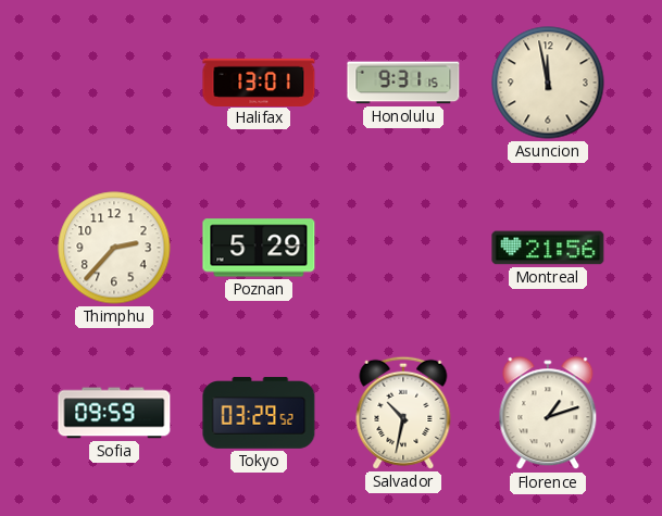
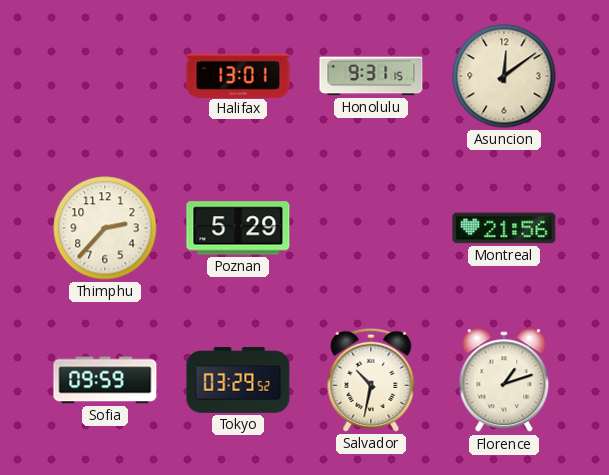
Asuncion: 11:58 -> 12:09 (504, 76)
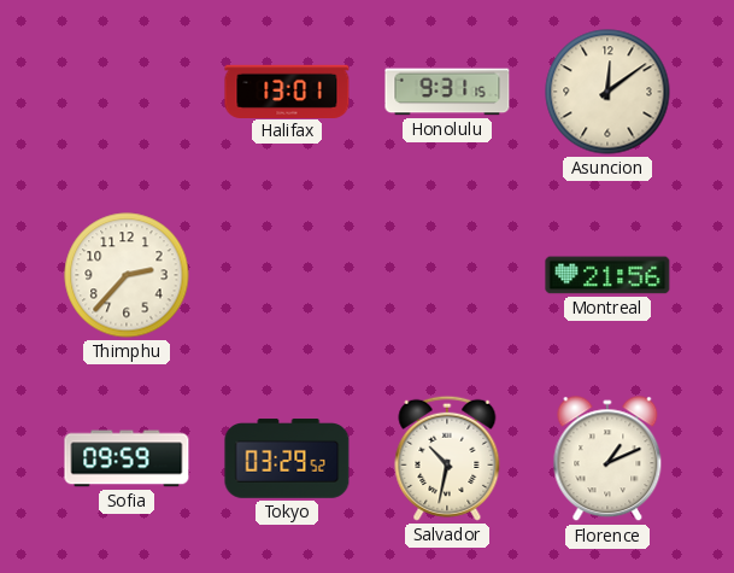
Poznan: 5:29 -> none (238, 228)
Florence: 1:12 -> 1:11 (607, 460)
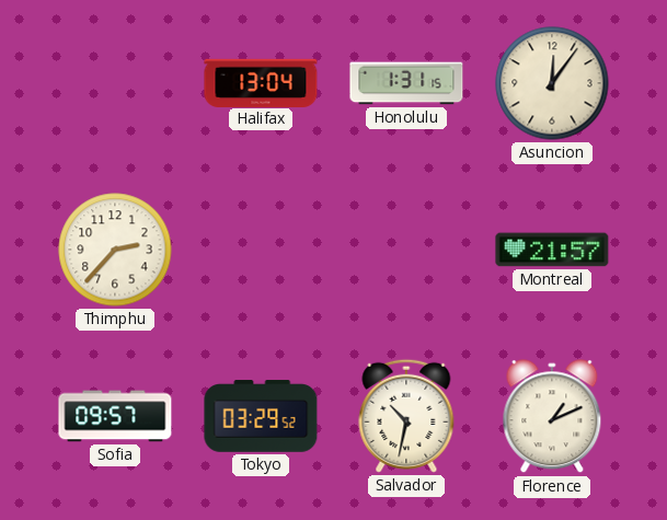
Halifax: 13:01 -> 13:04 (261, 82)
Honolulu: 9:31 -> 1:31 (406, 83)
Asuncion: 12:09 -> 12:06 (552, 83)
Montreal: 21:56 -> 21:57 (552, 250)
Sofia: 09:59 -> 09:57 (115, 416)
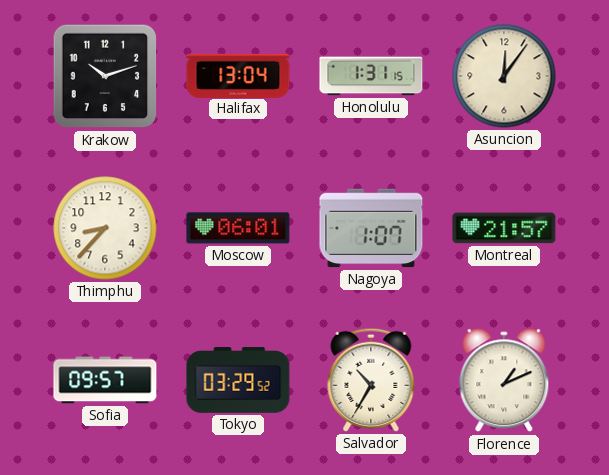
Krakow: none -> 10:12 (105, 76)
Thimphu: 2:37 -> 8:37 (105, 228)
Moscow: none -> 06:01 (238, 228)
Nagoya: none -> 1:07 (371, 228)
Salvador: 10:32 -> 10:35 (371, 380)
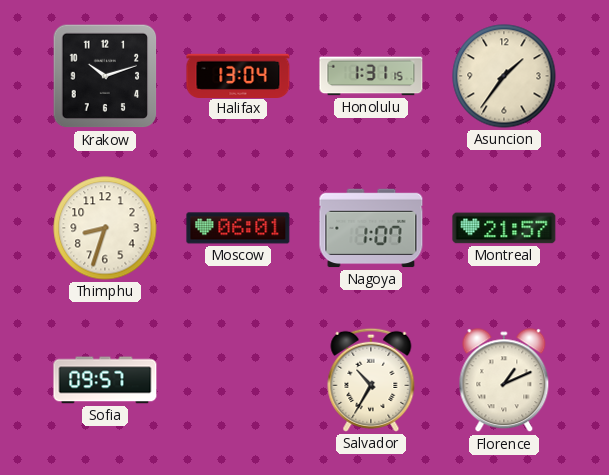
Asuncion: 12:06 -> 1:36 (504, 76)
Thimphu: 8:37 -> 8:33 (105, 228)
Tokyo: 03:29 -> none (238, 380)
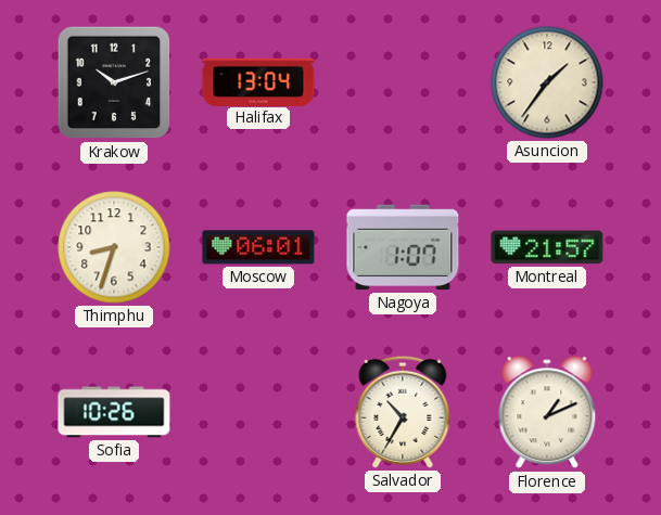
Honolulu: 1:31 -> none (371, 76)
Sofia: 09:57 -> 10:26 (114, 412)
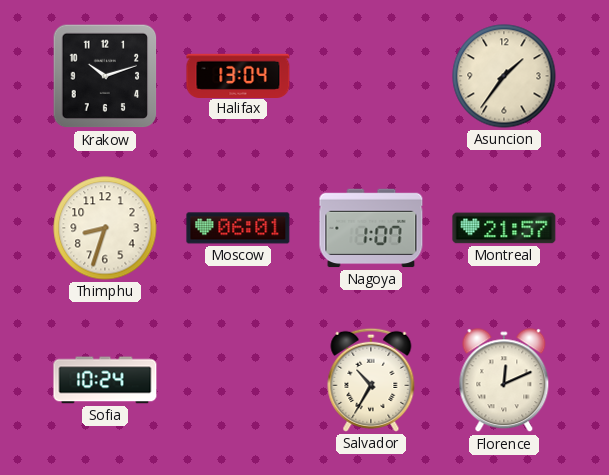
Sofia: 10:26 -> 10:24 (105, 380)
Florence: 1:11 -> 12:11 (504, 381)
